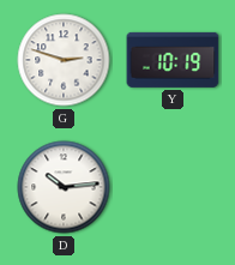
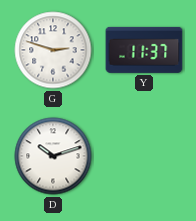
Y: 10:19 -> 11:37 (144, 50)
D: 10:14 -> 10:12 (53, 156)
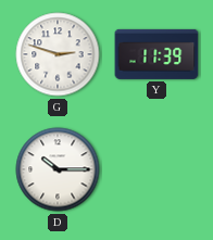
Y: 11:37 -> 11:39 (156, 54)
D: 10:12 -> 10:15 (58, 169)
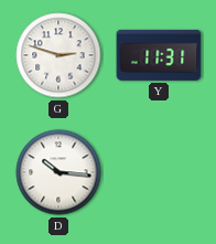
Y: 11:39 -> 11:31 (159, 55)
D: 10:15 -> 10:16 (58, 172)
